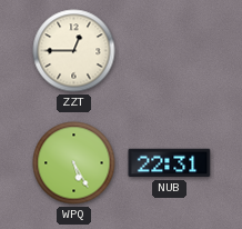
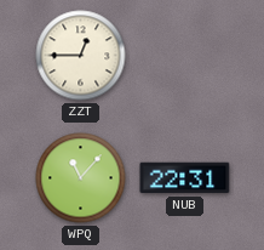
WPQ: 5:25 -> 11:07 (81, 178)
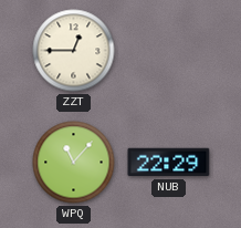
NUB: 22:31 -> 22:29 (169, 163)
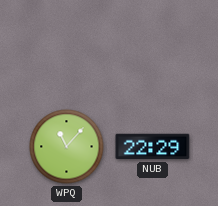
ZZT: 12:45 -> none (74, 51)
